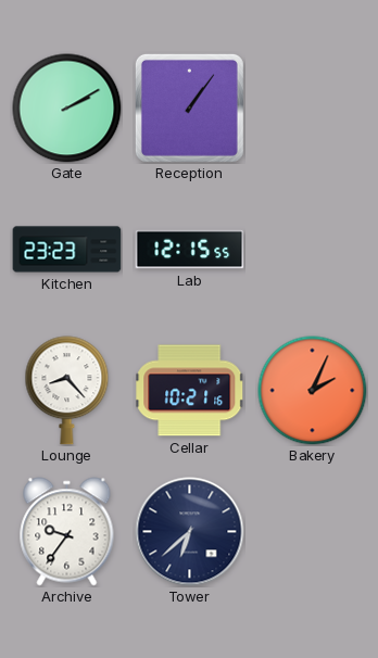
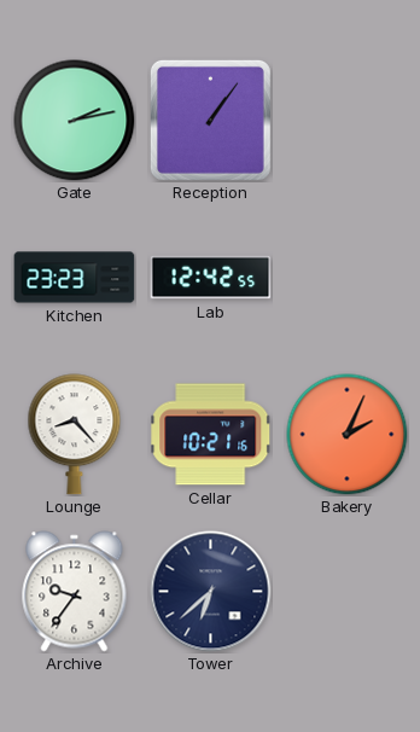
Gate: 2:10 -> 2:13 (75, 121)
Lab: 12:15 -> 12:42 (211, 278)
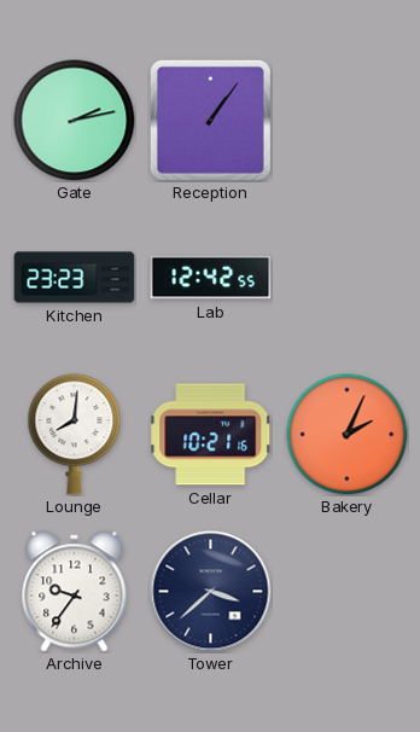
Lounge: 8:23 -> 8:01 (75, 435)
Tower: 6:38 -> 3:38 (211, 592)
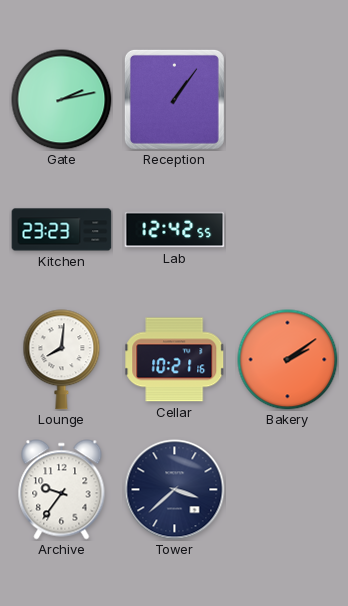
Bakery: 2:04 -> 2:09 (288, 360)
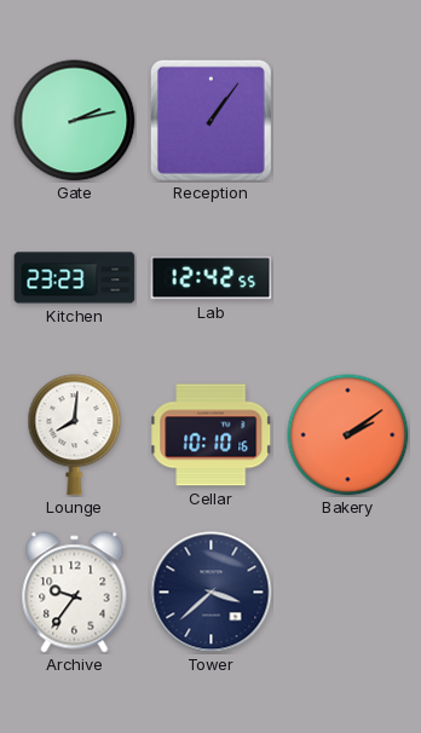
Cellar: 10:21 -> 10:10 (212, 435)
